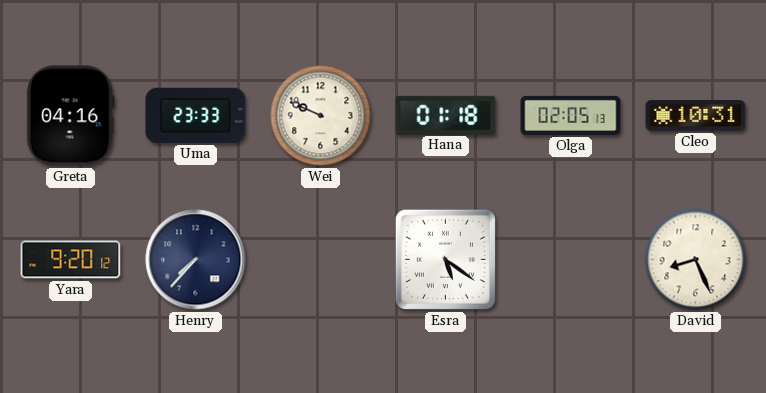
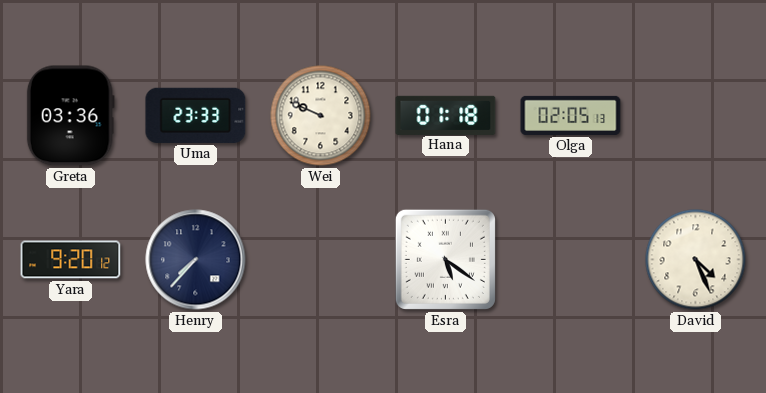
Greta: 04:16 -> 03:36 (70, 116)
Cleo: 10:31 -> none (696, 116)
David: 8:26 -> 4:26 (696, 260)
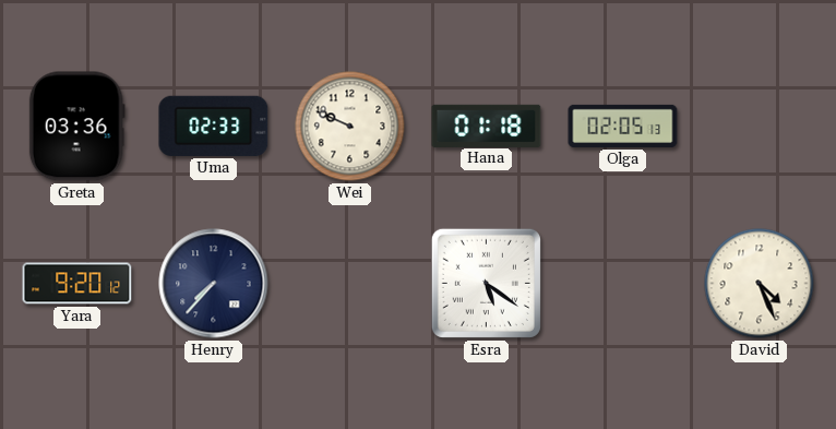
Uma: 23:33 -> 02:33 (214, 126)
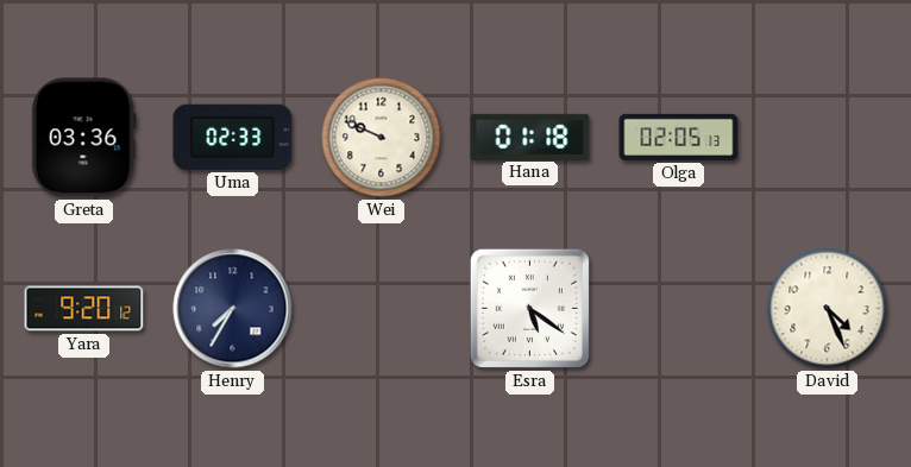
Henry: 7:37 -> 7:35 (233, 309)
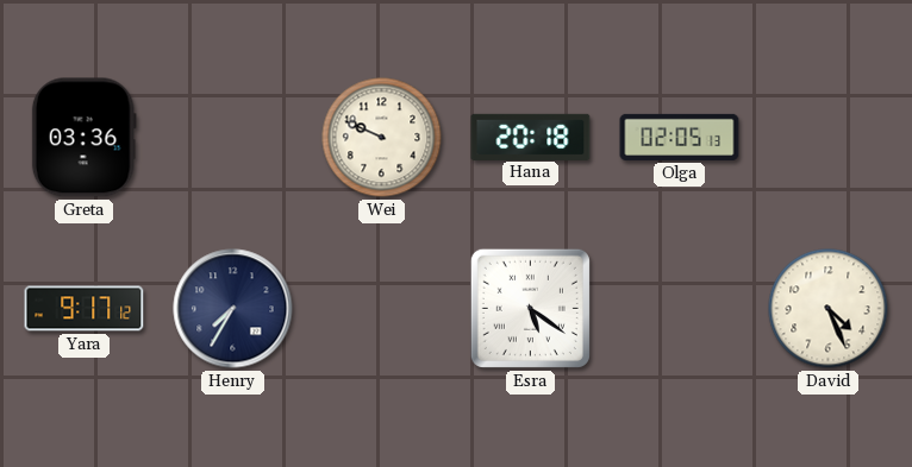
Uma: 02:33 -> none (233, 137)
Hana: 01:18 -> 20:18 (531, 137)
Yara: 9:20 -> 9:17 (85, 309)
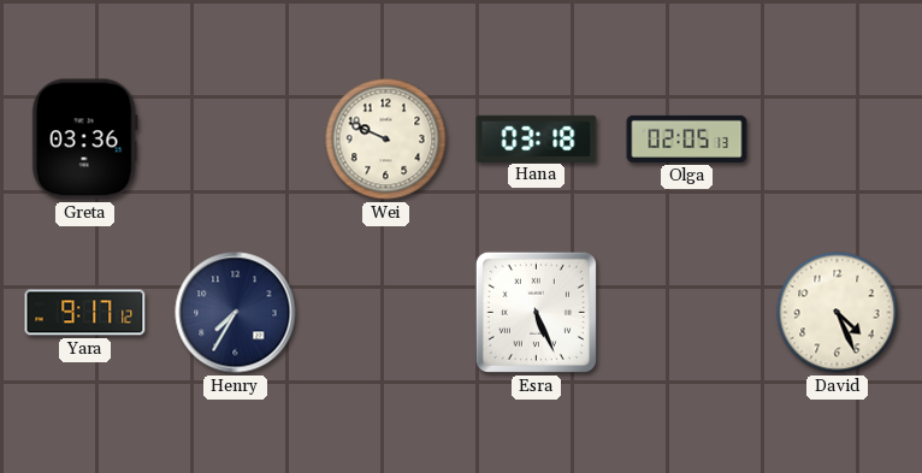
Hana: 20:18 -> 03:18 (537, 138)
Esra: 5:21 -> 5:26 (536, 312)
